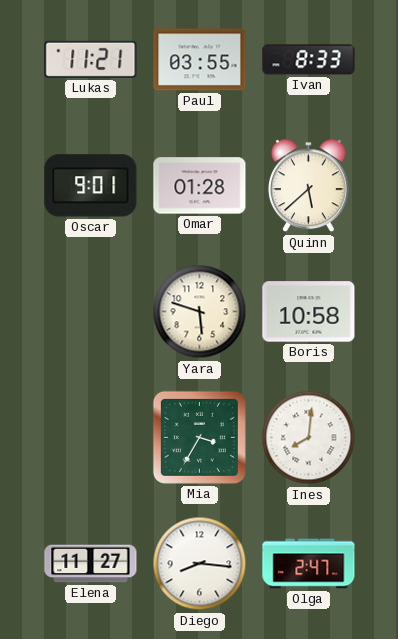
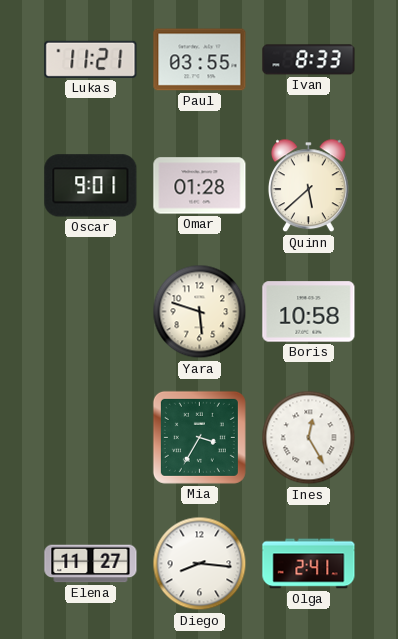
Ines: 8:01 -> 12:25 (309, 438)
Olga: 2:47 -> 2:41 (309, 564)
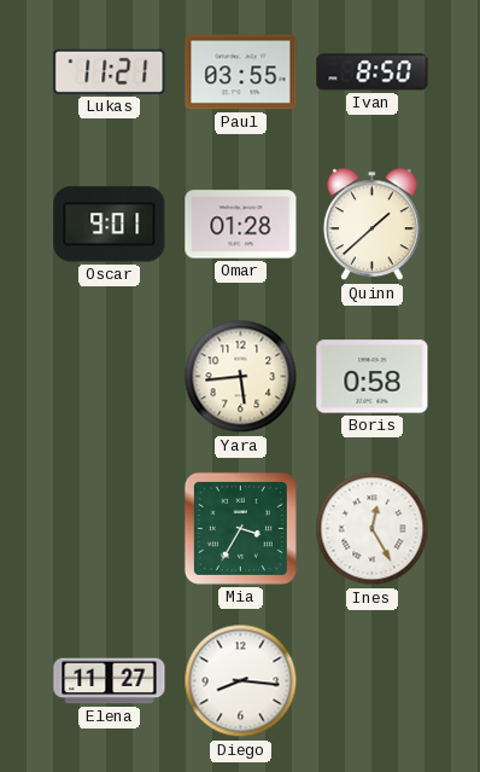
Ivan: 8:33 -> 8:50 (373, 72)
Quinn: 5:38 -> 1:38 (373, 225)
Yara: 5:48 -> 5:44 (241, 377)
Boris: 10:58 -> 0:58 (373, 377)
Olga: 2:41 -> none (309, 564)
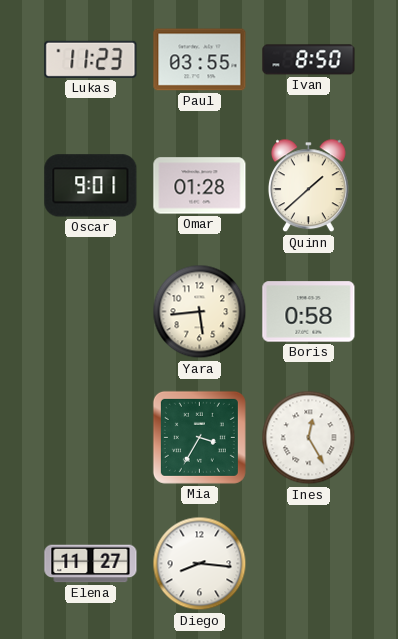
Lukas: 11:21 -> 11:23 (91, 59)
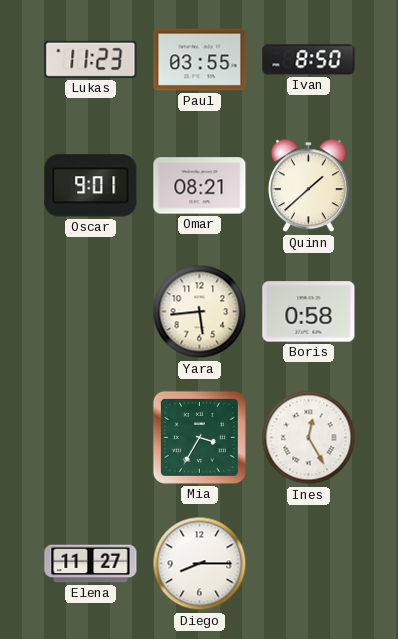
Omar: 01:28 -> 08:21 (200, 186)
Diego: 8:16 -> 8:15 (200, 564)
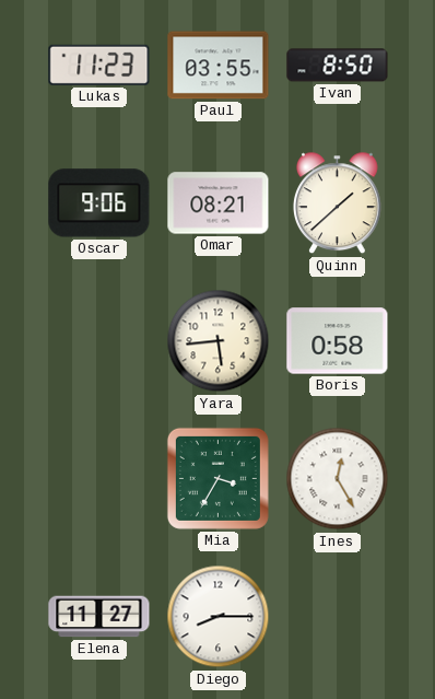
Oscar: 9:01 -> 9:06 (99, 203)
